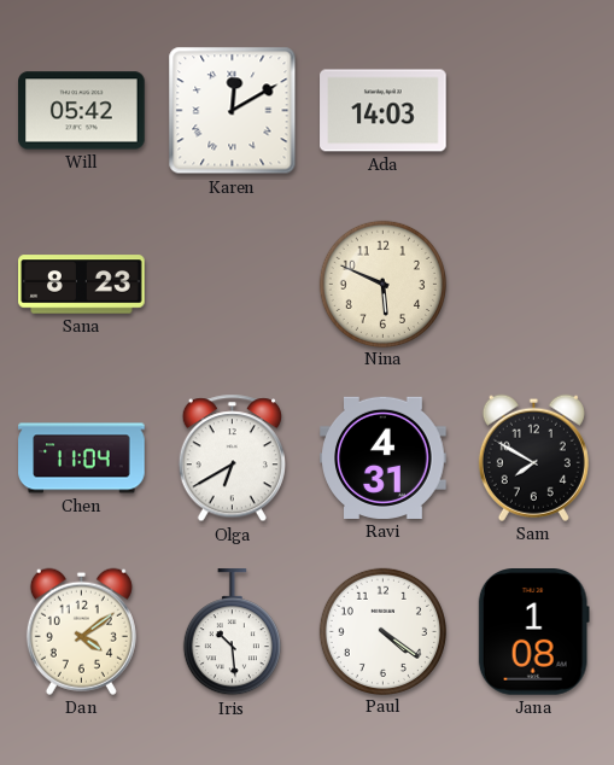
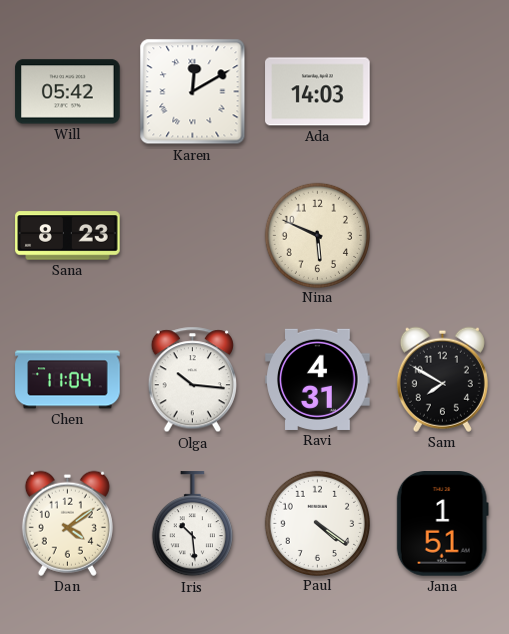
Olga: 6:40 -> 10:16 (192, 380)
Jana: 1:08 -> 1:51 (442, 524)
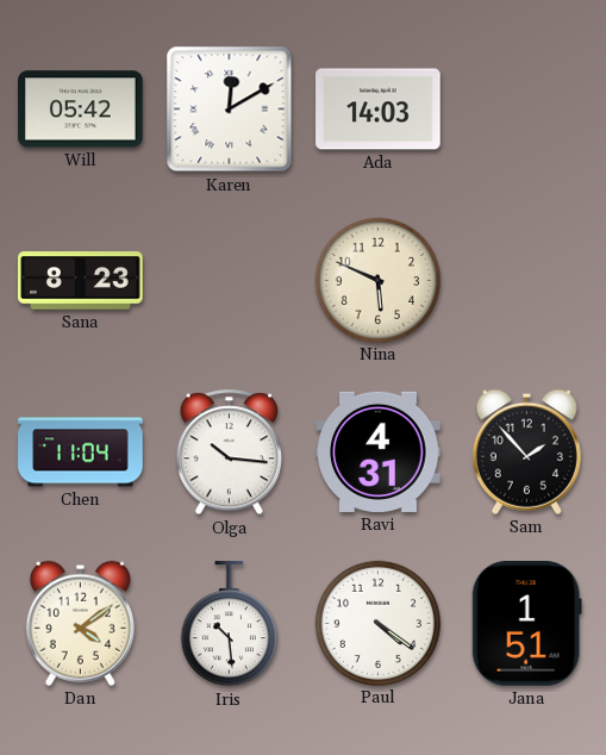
Sam: 7:50 -> 1:53 (526, 451)
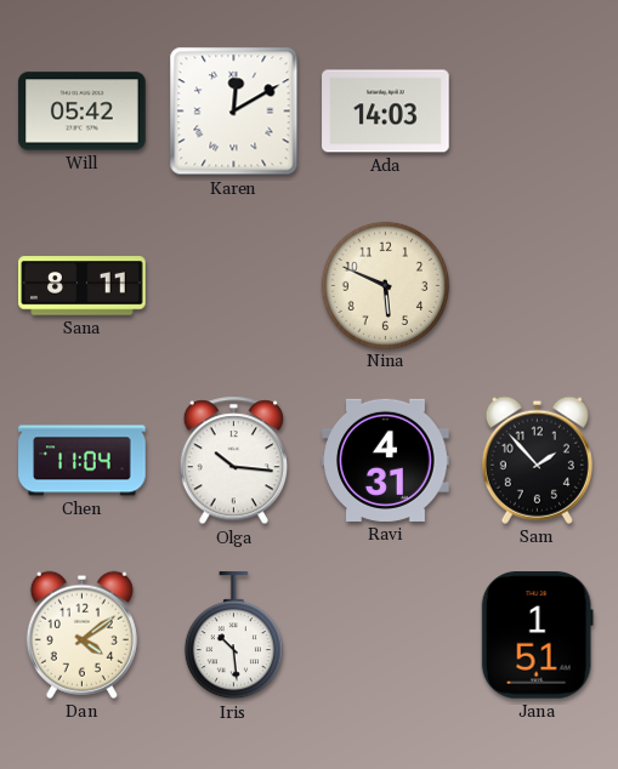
Sana: 8:23 -> 8:11 (83, 286)
Paul: 4:21 -> none (377, 623)
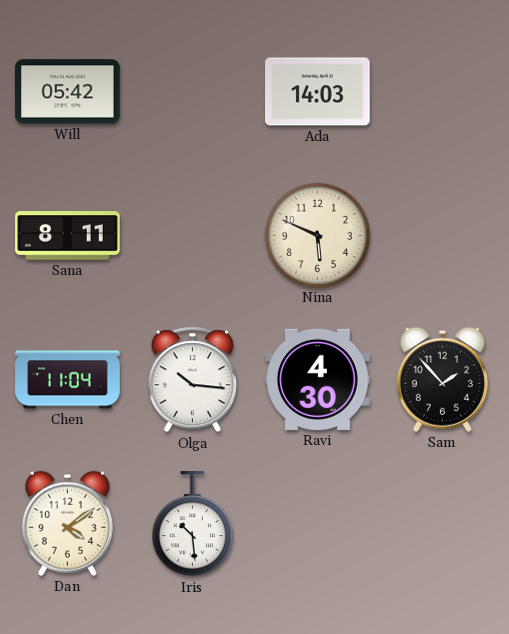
Karen: 12:10 -> none (234, 112)
Ravi: 4:31 -> 4:30 (318, 379)
Jana: 1:51 -> none (537, 636)
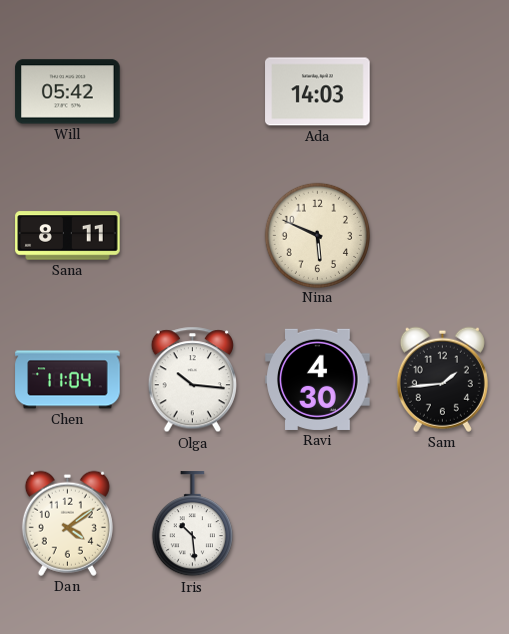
Sam: 1:53 -> 1:44 (442, 379)
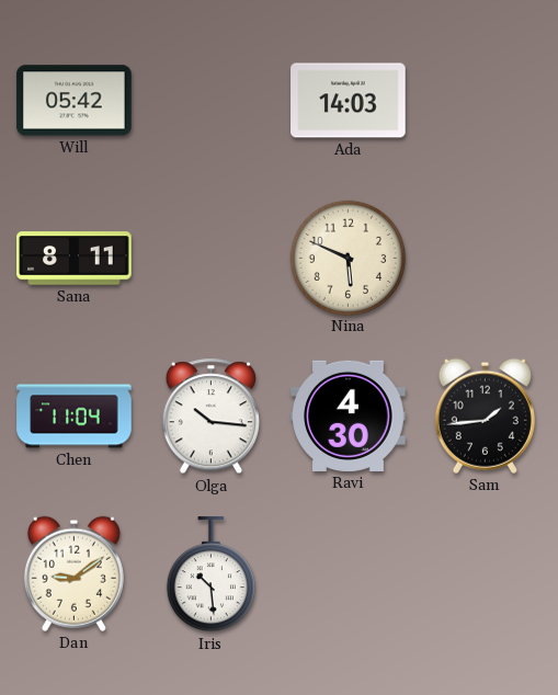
Dan: 4:09 -> 9:09 (73, 573)
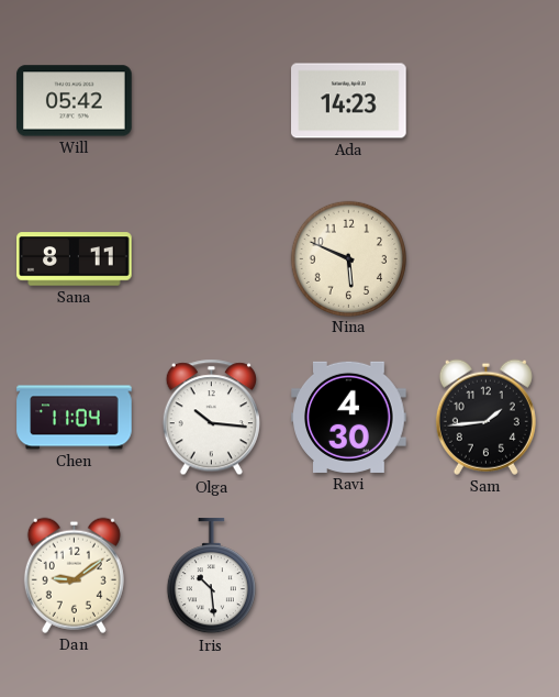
Ada: 14:03 -> 14:23 (349, 101)
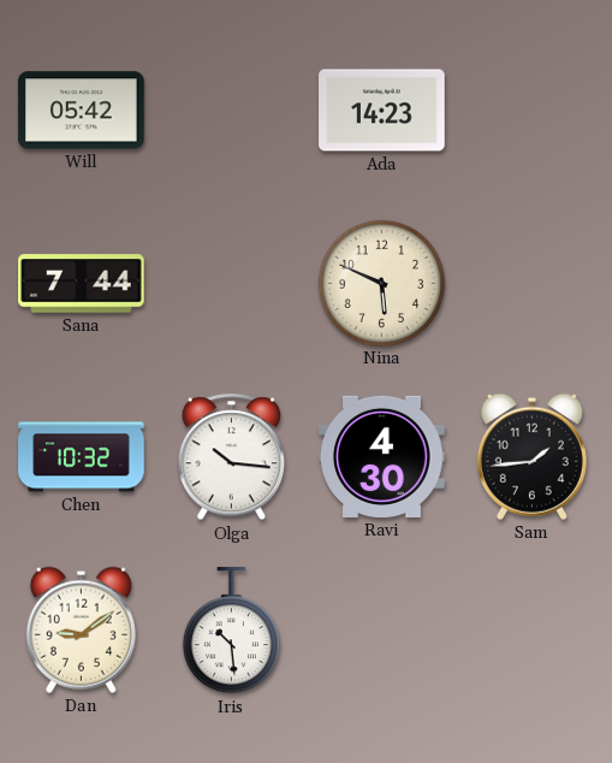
Sana: 8:11 -> 7:44 (82, 284)
Chen: 11:04 -> 10:32 (82, 457)
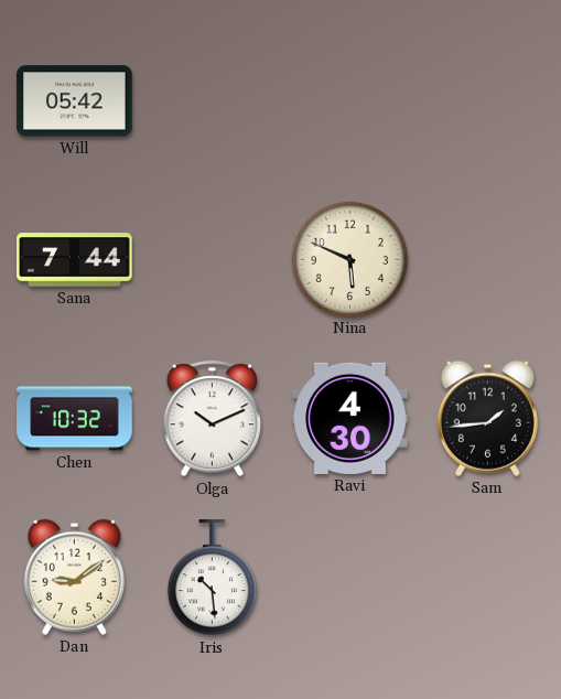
Ada: 14:23 -> none (382, 111)
Olga: 10:16 -> 10:11 (212, 419)
